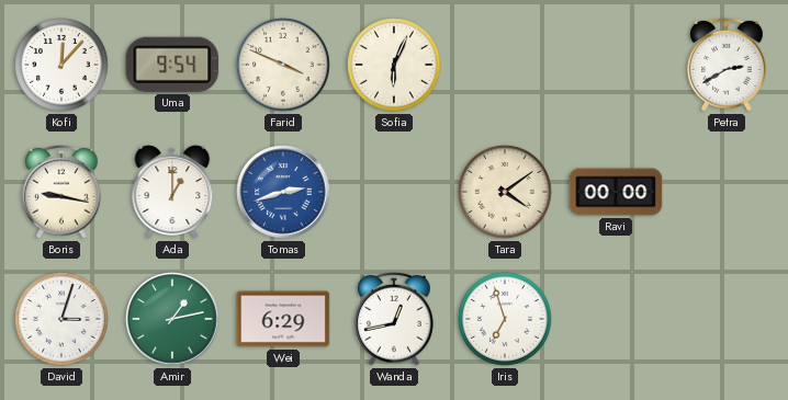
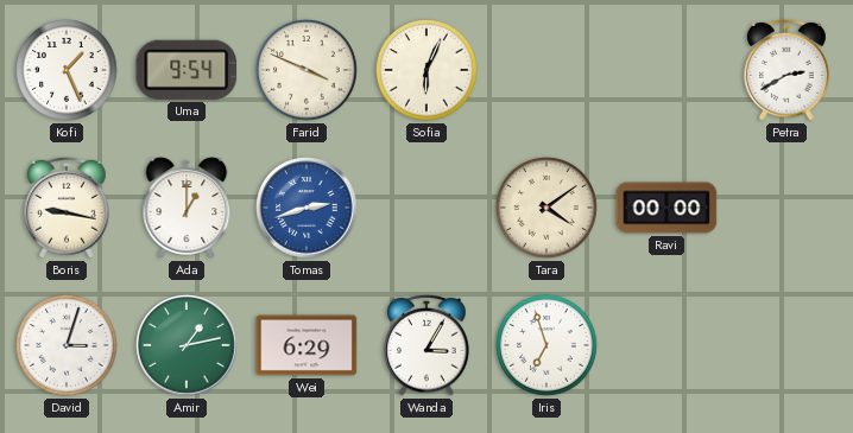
Kofi: 12:07 -> 1:26 (67, 70)
Wanda: 12:43 -> 3:05 (426, 345)
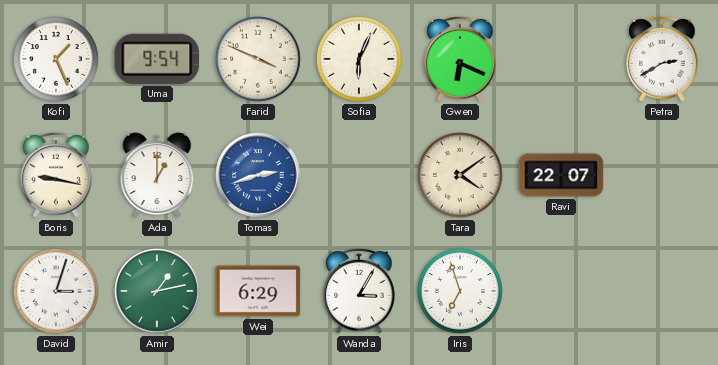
Gwen: none -> 6:19 (460, 59)
Ravi: 00:00 -> 22:07 (561, 175)
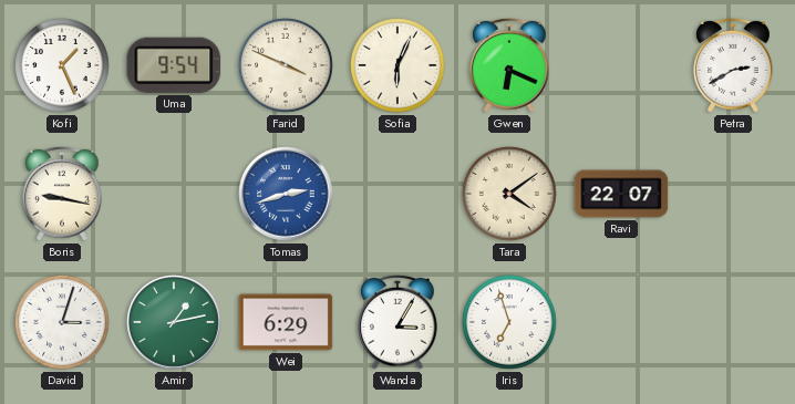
Ada: 1:00 -> none (157, 175)
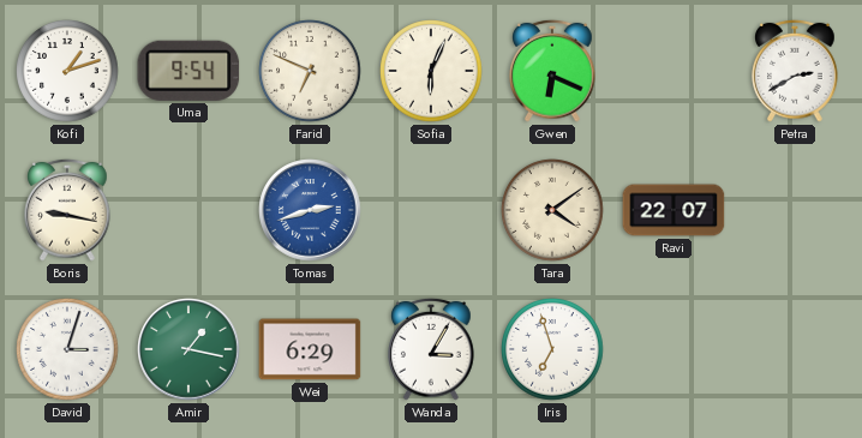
Kofi: 1:26 -> 1:12 (67, 71)
Farid: 3:49 -> 6:49 (310, 71)
Amir: 1:13 -> 1:17 (188, 349)
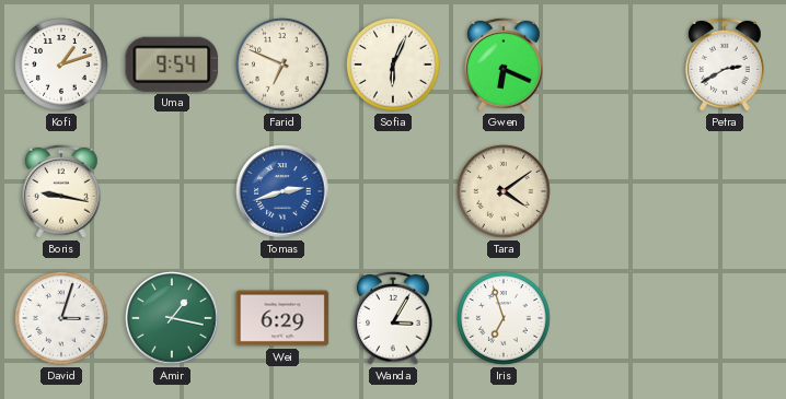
Ravi: 22:07 -> none (674, 210)
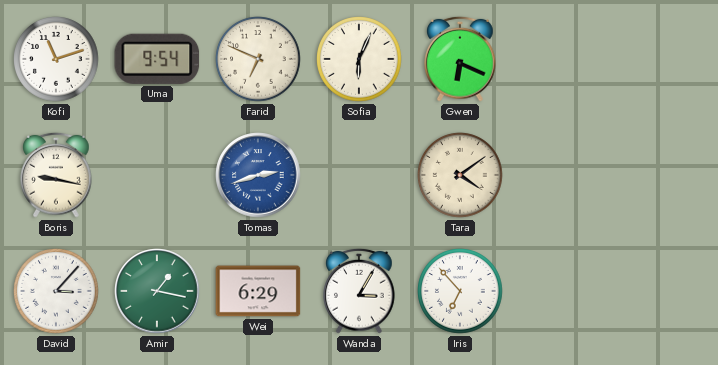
Kofi: 1:12 -> 11:12 (56, 59)
Petra: 2:40 -> none (725, 64)
David: 3:03 -> 3:07 (56, 291)
Iris: 6:57 -> 6:53 (460, 291)
